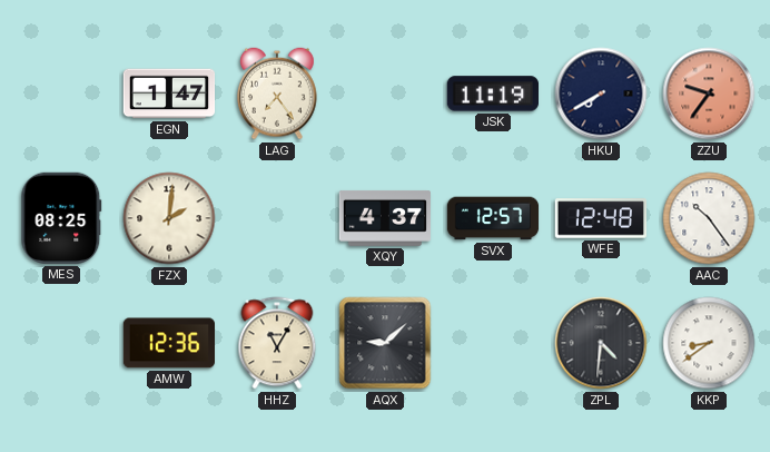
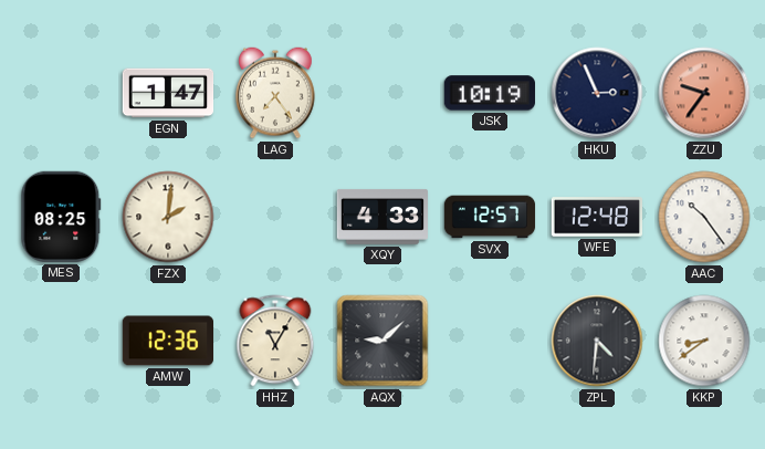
JSK: 11:19 -> 10:19 (489, 93)
HKU: 7:40 -> 2:56 (597, 93)
XQY: 4:37 -> 4:33 (381, 217)
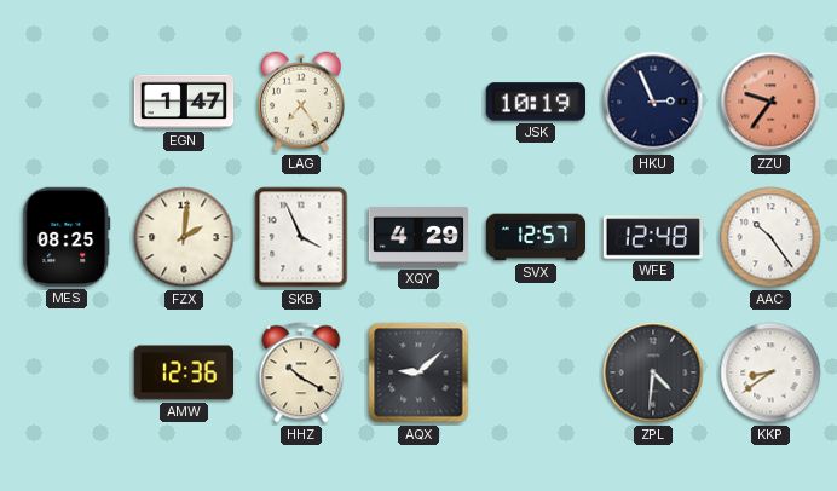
SKB: none -> 3:56 (301, 237)
XQY: 4:33 -> 4:29 (417, 237)
HHZ: 11:05 -> 10:20 (301, 372)
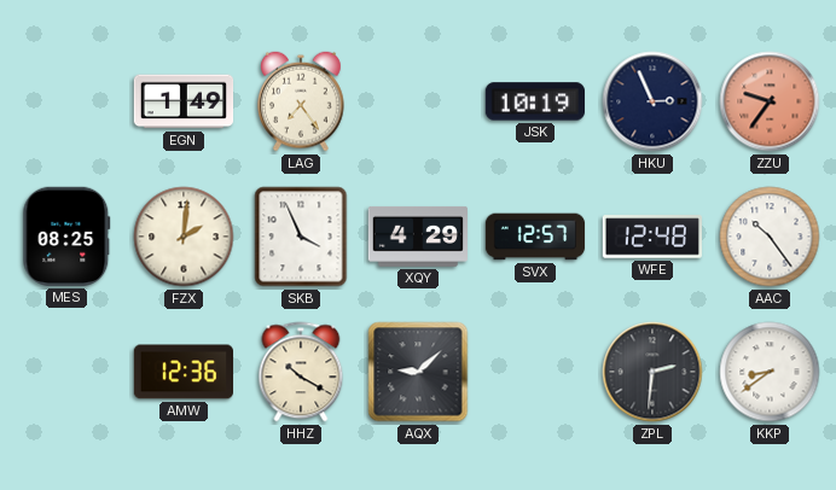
EGN: 1:47 -> 1:49 (184, 101)
ZPL: 4:31 -> 2:31 (652, 372)
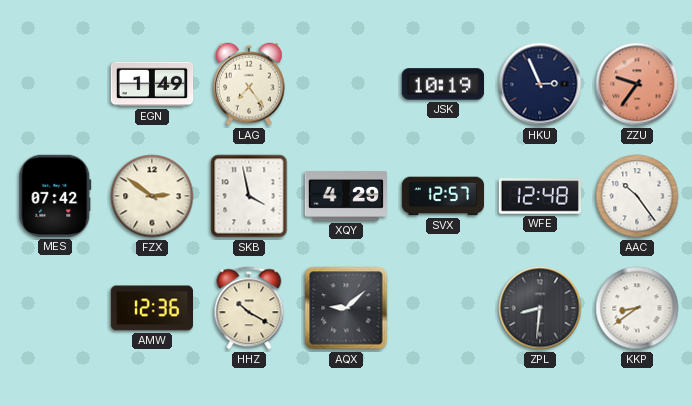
MES: 08:25 -> 07:42 (55, 196)
FZX: 2:01 -> 2:51 (152, 196)
SKB: 3:56 -> 3:58 (249, 196)
ZPL: 2:31 -> 8:31 (540, 308)
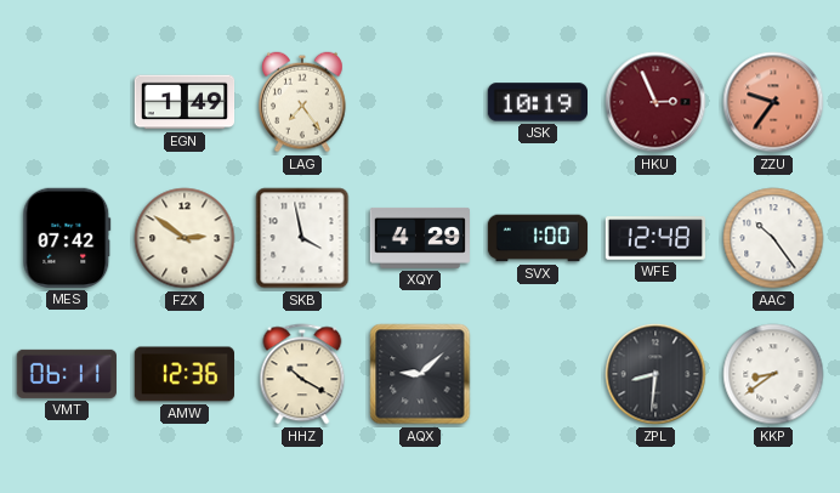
HKU dial: navy -> burgundy (655, 102)
SVX: 12:57 -> 1:00 (538, 238)
VMT: none -> 06:11 (66, 374)
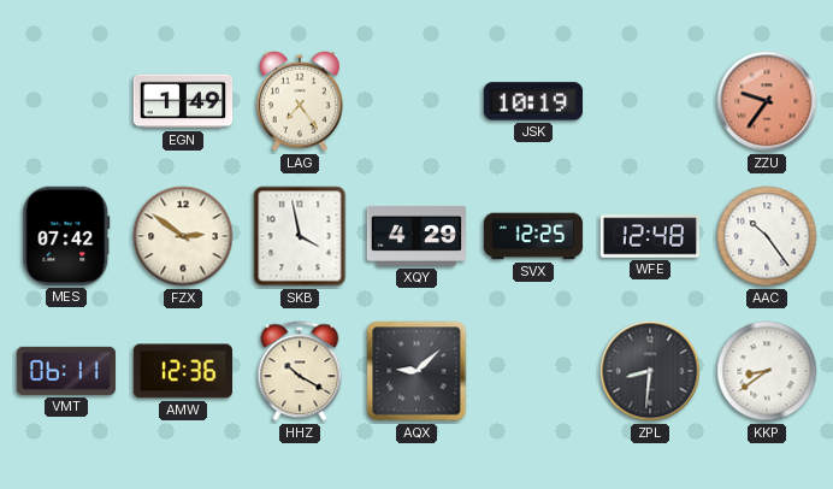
HKU: 2:56 -> none (655, 102)
SVX: 1:00 -> 12:25 (533, 236)
